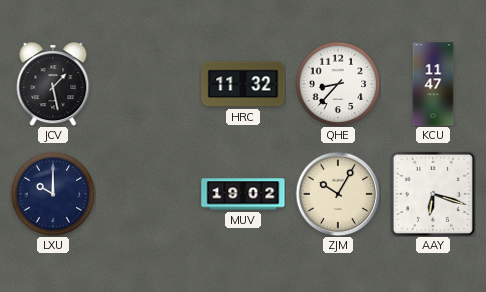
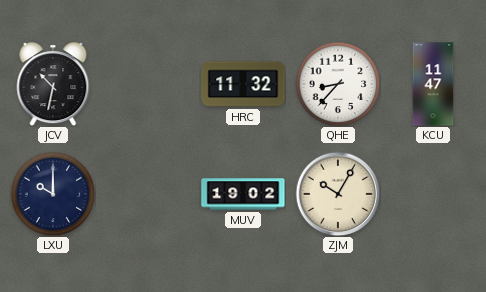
JCV: 1:28 -> 10:32 (53, 84)
AAY: 6:18 -> none (433, 194)
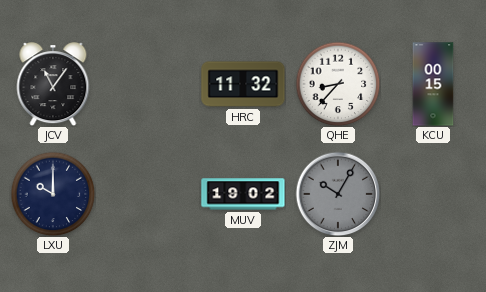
JCV: 10:32 -> 11:06 (53, 84)
KCU: 11:47 -> 00:15 (433, 84)
ZJM dial: cream -> grey (338, 194)
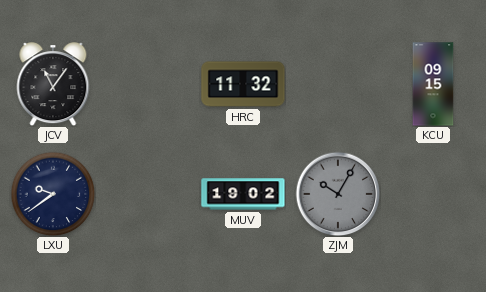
QHE: 8:37 -> none (338, 84)
KCU: 00:15 -> 09:15 (433, 84)
LXU: 10:00 -> 9:39 (53, 194)
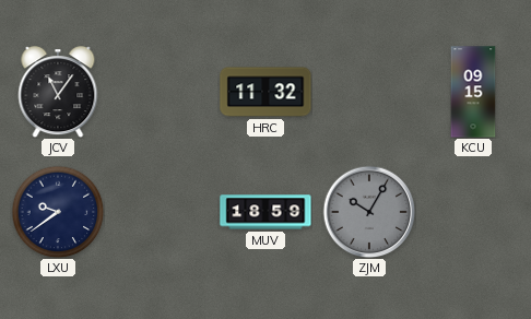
MUV: 19:02 -> 18:59 (265, 212)
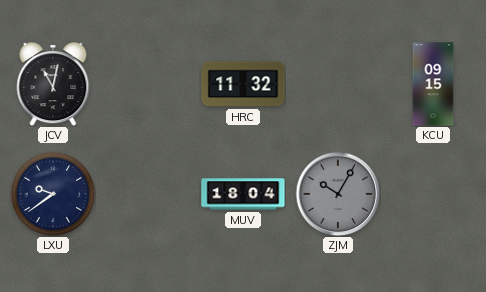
JCV: 11:06 -> 11:02 (53, 84)
MUV: 18:59 -> 18:04 (243, 194)
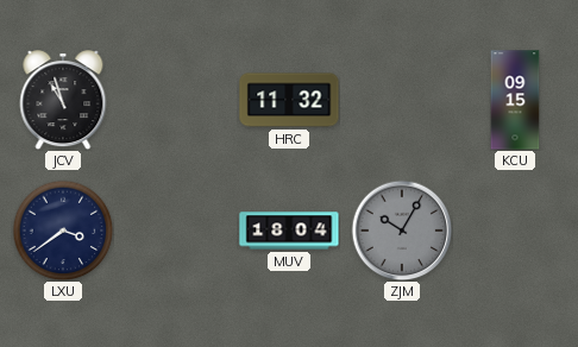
JCV: 11:02 -> 10:57 (63, 100)
LXU: 9:39 -> 3:39 (63, 231)
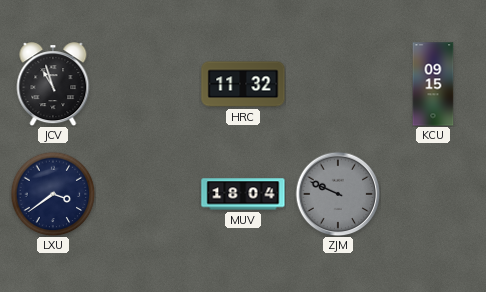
ZJM: 10:05 -> 9:49 (338, 194)
